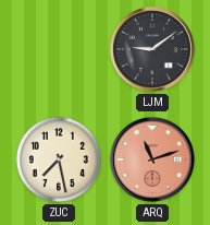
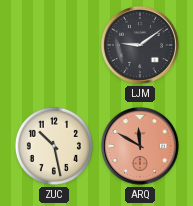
ZUC: 7:28 -> 10:28 (54, 146)
ARQ: 11:12 -> 11:50 (140, 146)
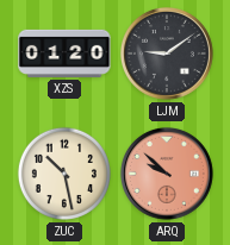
XZS: none -> 01:20 (64, 54)
ARQ: 11:50 -> 9:52 (167, 174)
